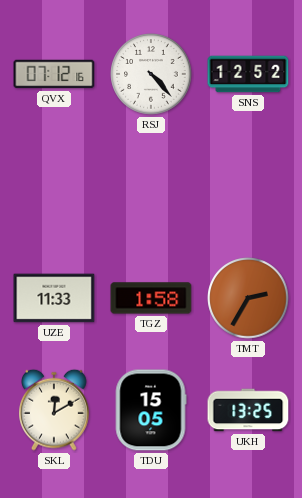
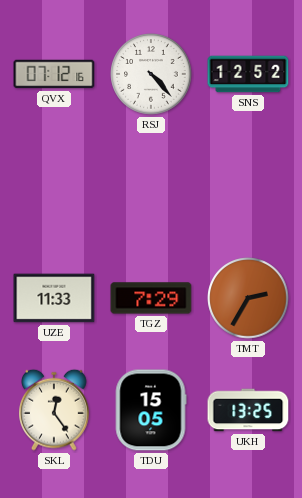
TGZ: 1:58 -> 7:29 (151, 298)
SKL: 12:10 -> 12:24 (55, 410)
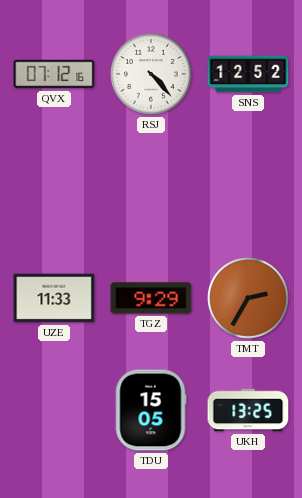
TGZ: 7:29 -> 9:29 (151, 298)
SKL: 12:24 -> none (55, 410)
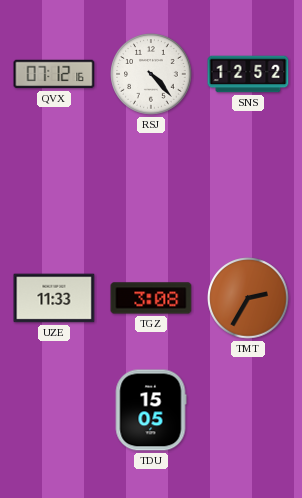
TGZ: 9:29 -> 3:08 (151, 298)
UKH: 13:25 -> none (248, 410)
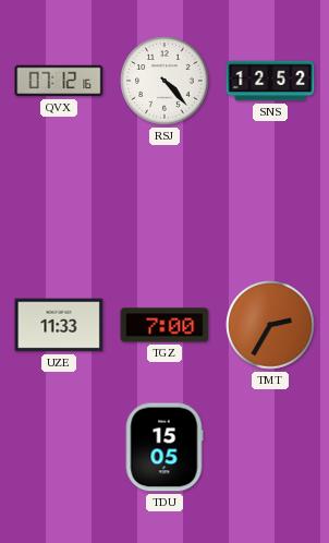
TGZ: 3:08 -> 7:00 (164, 325)
